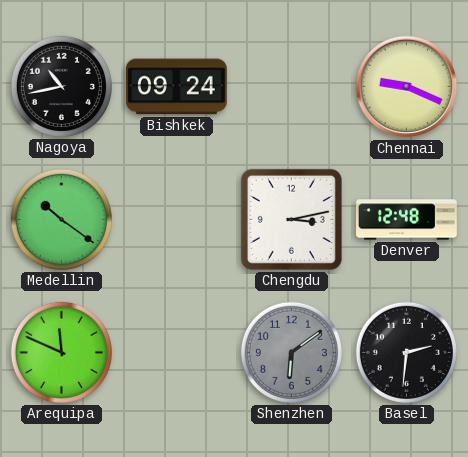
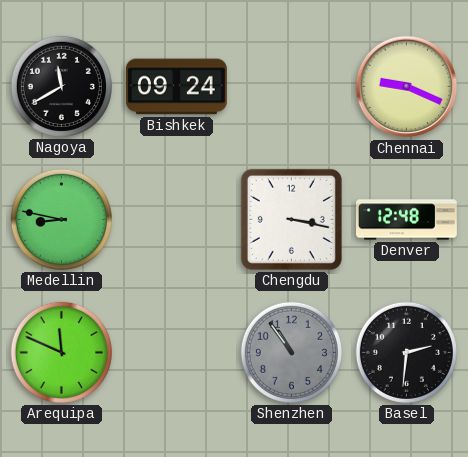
Nagoya: 10:43 -> 11:40 (61, 86)
Medellin: 10:21 -> 8:47 (61, 219)
Chengdu: 3:13 -> 3:17 (291, 219)
Shenzhen: 6:09 -> 10:54 (291, 352)
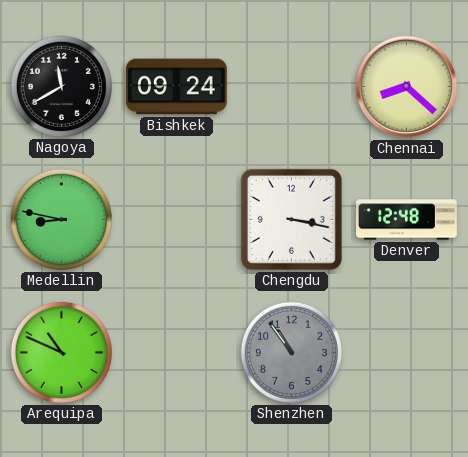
Chennai: 9:19 -> 8:22 (407, 87)
Arequipa: 11:49 -> 10:49 (61, 352)
Basel: 2:31 -> none (406, 352)
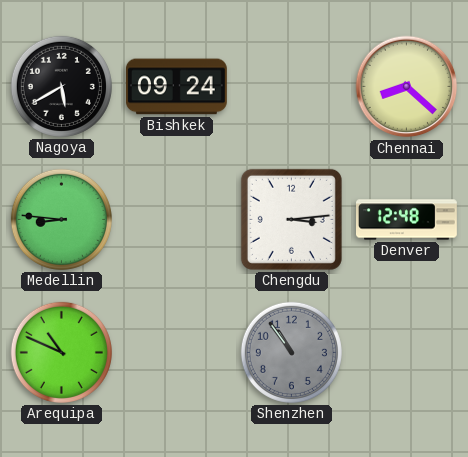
Nagoya: 11:40 -> 5:40 (61, 86)
Medellin: 8:47 -> 8:46 (61, 219)
Chengdu: 3:17 -> 3:14 (291, 219)
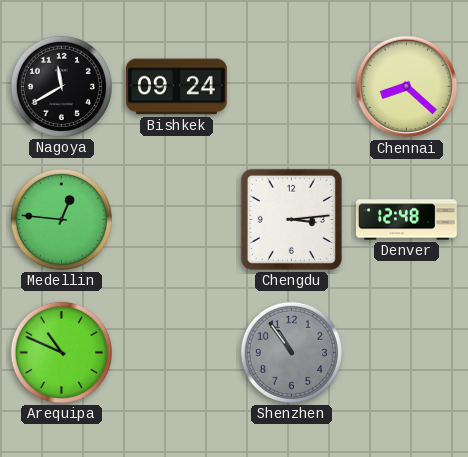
Nagoya: 5:40 -> 11:40 (61, 86)
Medellin: 8:46 -> 12:46 (61, 219)
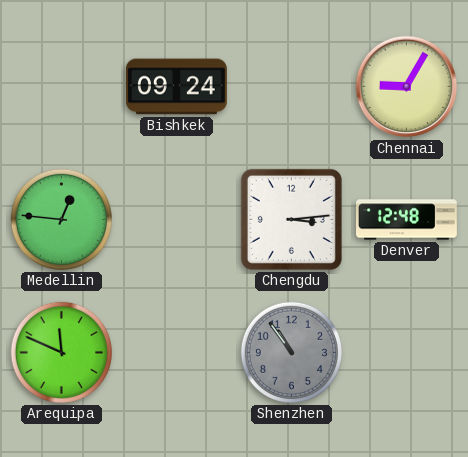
Nagoya: 11:40 -> none (61, 86)
Chennai: 8:22 -> 9:05 (407, 87)
Arequipa: 10:49 -> 11:49 (61, 352)
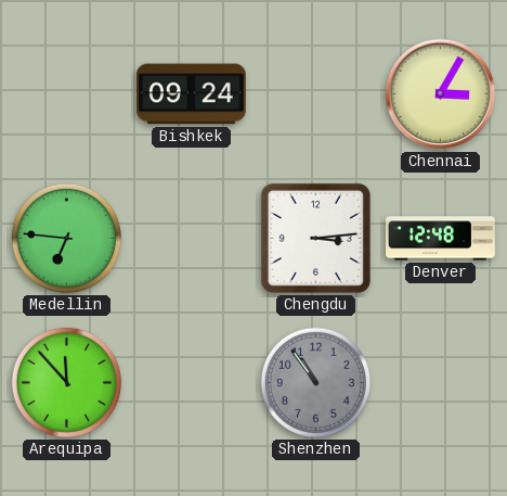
Chennai: 9:05 -> 3:05 (441, 94)
Medellin: 12:46 -> 6:46 (66, 238)
Arequipa: 11:49 -> 11:53 (66, 382)
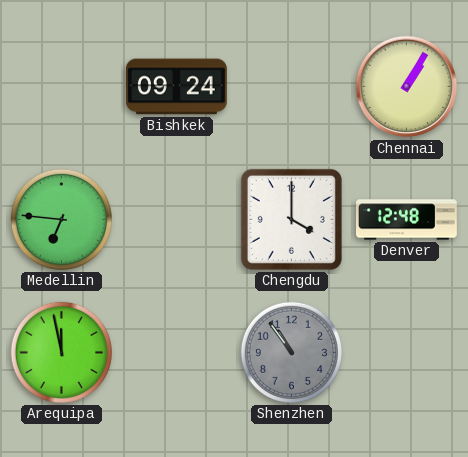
Chennai: 3:05 -> 1:05 (407, 87)
Chengdu: 3:14 -> 4:00 (291, 219)
Arequipa: 11:53 -> 11:58 (61, 352)
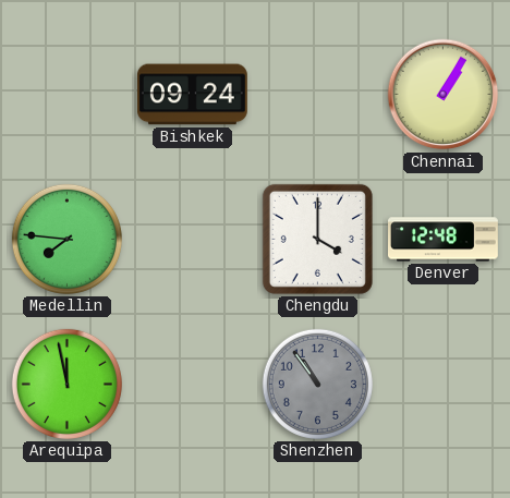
Medellin: 6:46 -> 7:46 (66, 239)
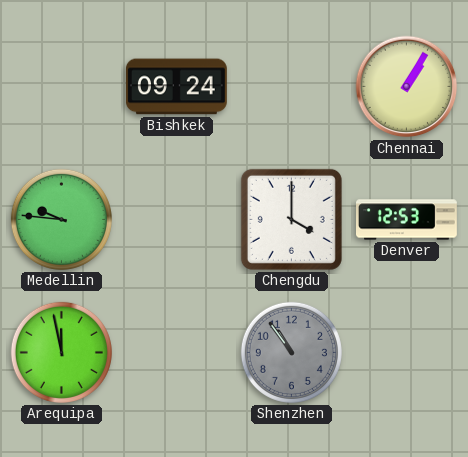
Medellin: 7:46 -> 9:46 (61, 219)
Denver: 12:48 -> 12:53 (407, 220)
